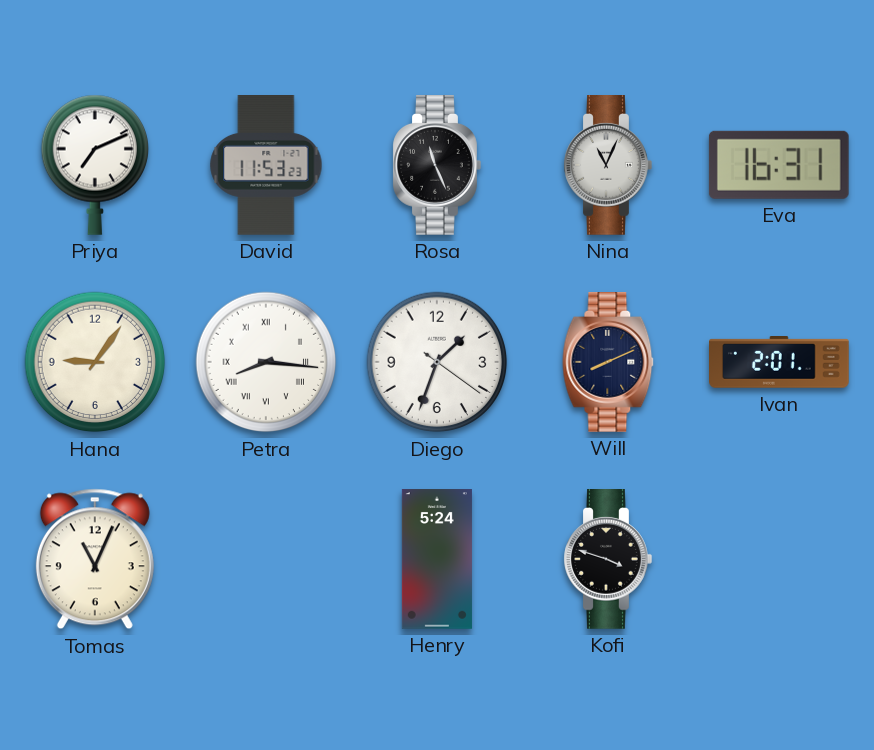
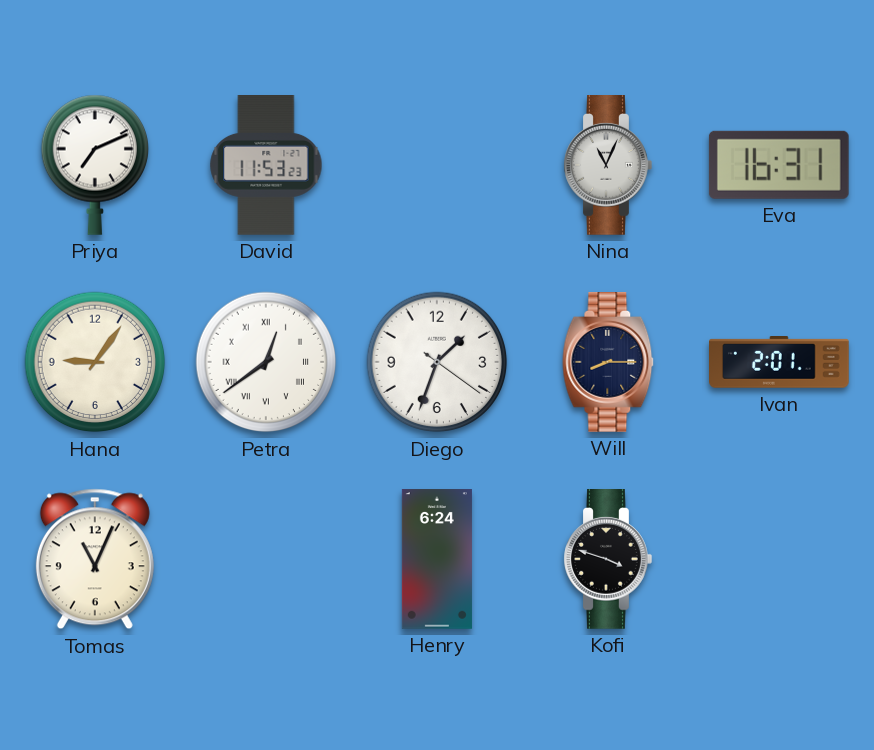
Rosa: 11:26 -> none (437, 166)
Petra: 8:16 -> 12:39 (266, 362)
Will: 8:11 -> 8:15 (608, 363)
Henry: 5:24 -> 6:24 (437, 559)
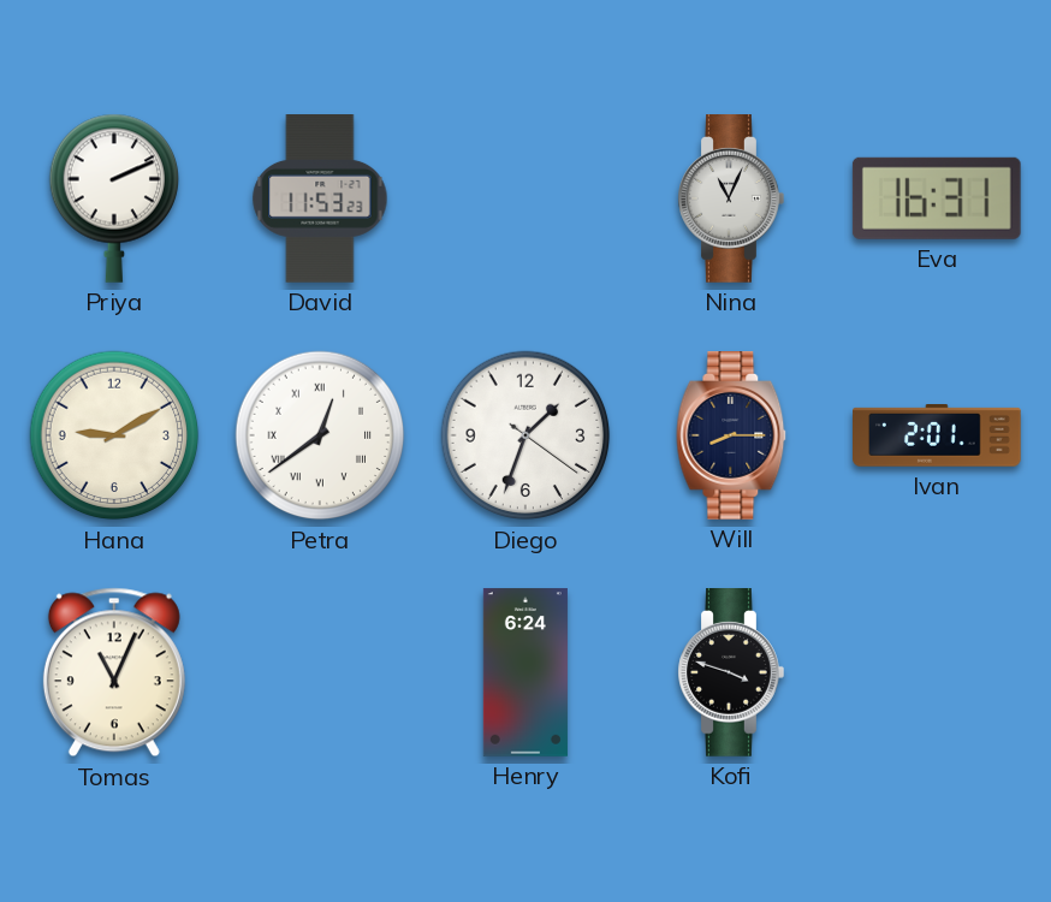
Priya: 7:11 -> 2:11 (113, 198)
Hana: 9:06 -> 9:10 (114, 435)
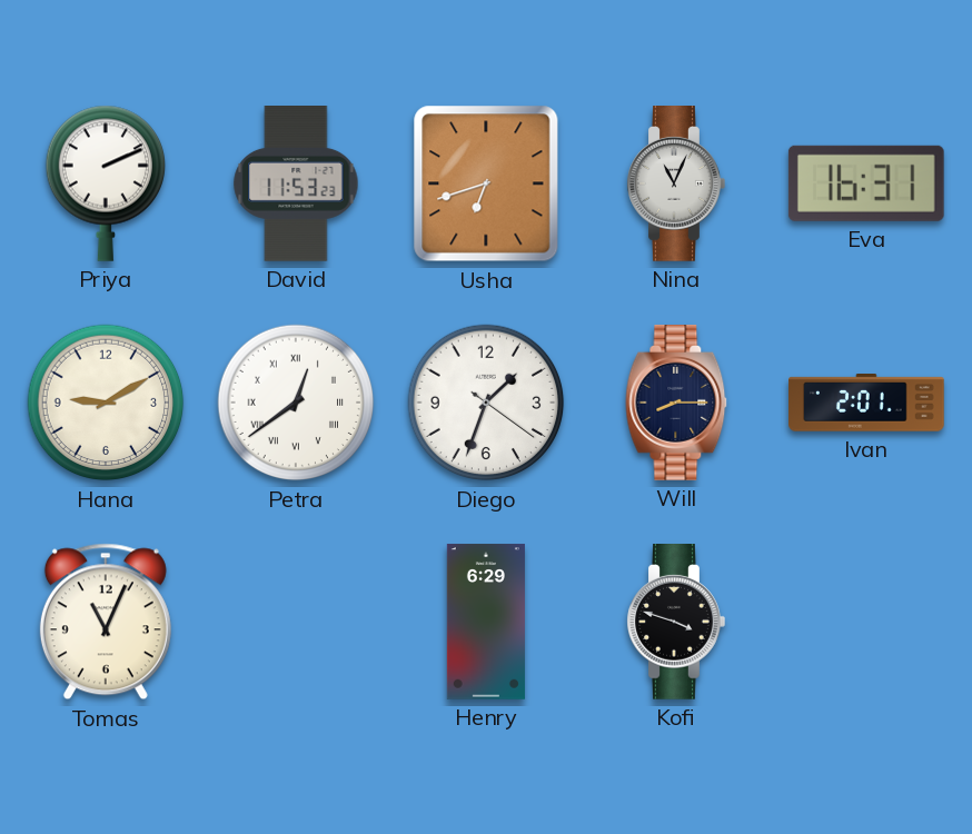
Usha: none -> 6:42 (486, 183)
Henry: 6:24 -> 6:29 (486, 622)
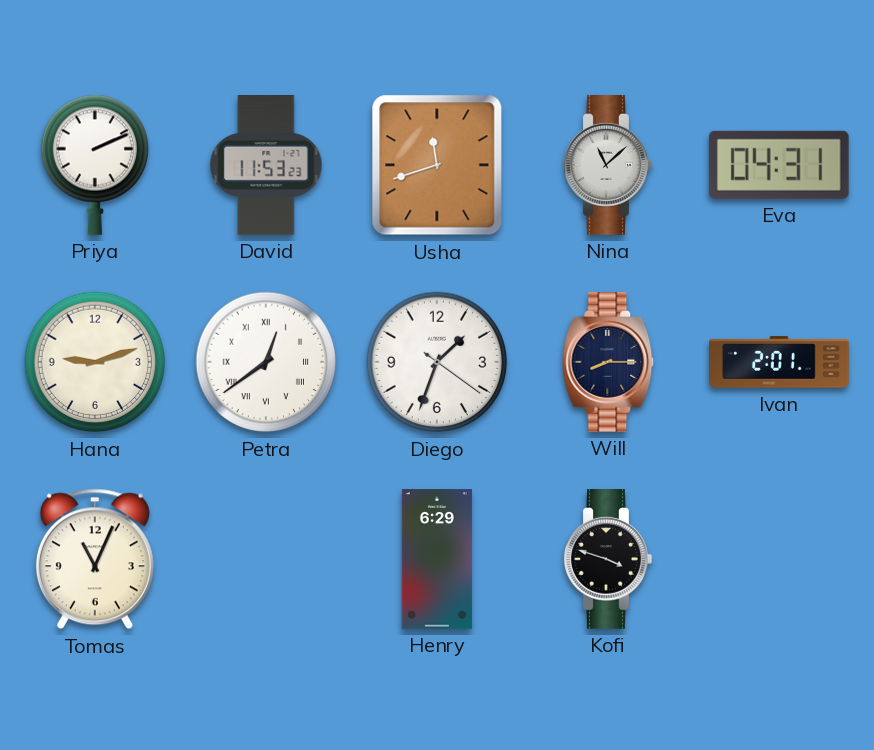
Usha: 6:42 -> 11:42 (437, 165)
Nina: 11:04 -> 11:08 (608, 166)
Eva: 16:31 -> 04:31 (779, 165)
Hana: 9:10 -> 9:12 (95, 362)
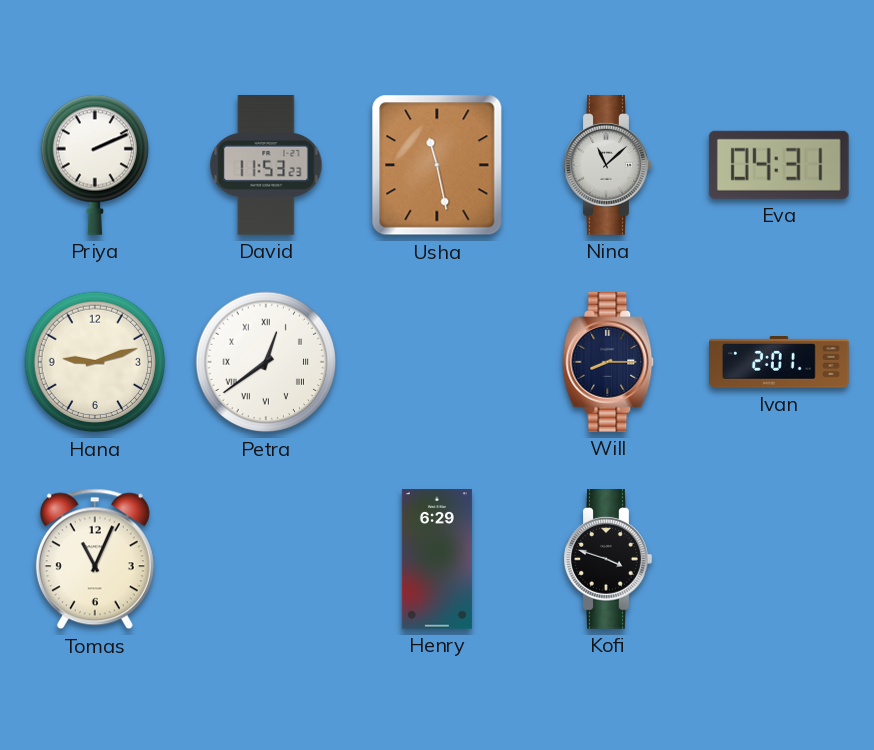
Usha: 11:42 -> 11:28 (437, 165)
Diego: 1:33 -> none (437, 362)
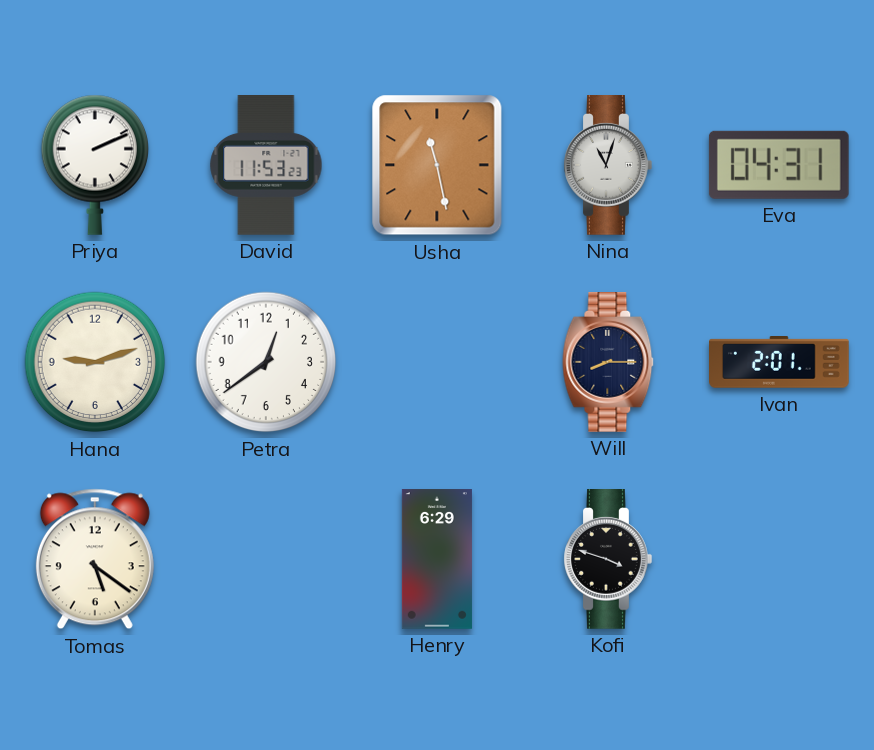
Nina: 11:08 -> 11:03 (608, 166)
Petra numerals: Roman -> Arabic (266, 362)
Tomas: 11:04 -> 5:21 (95, 559)
